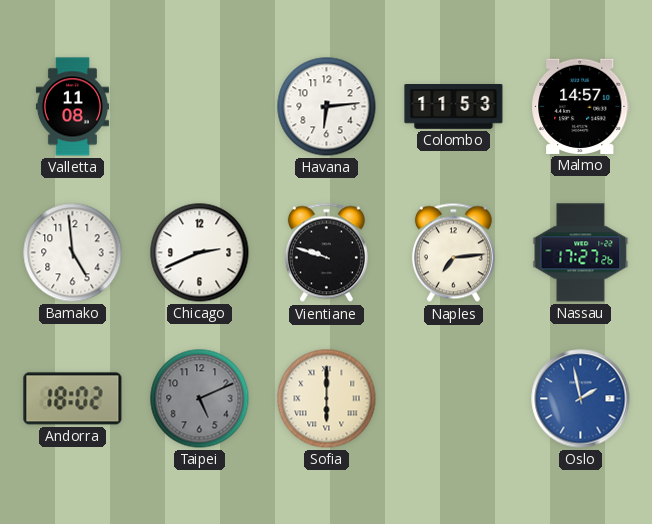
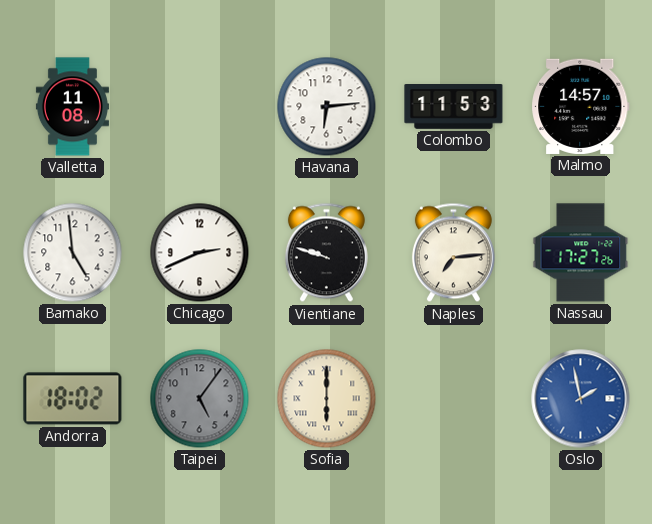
Taipei: 5:11 -> 5:06 (200, 399)
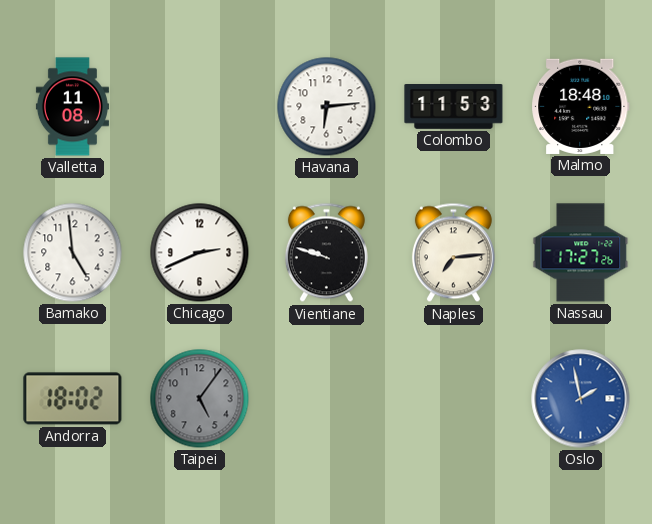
Malmo: 14:57 -> 18:48 (581, 106)
Sofia: 6:00 -> none (327, 399)
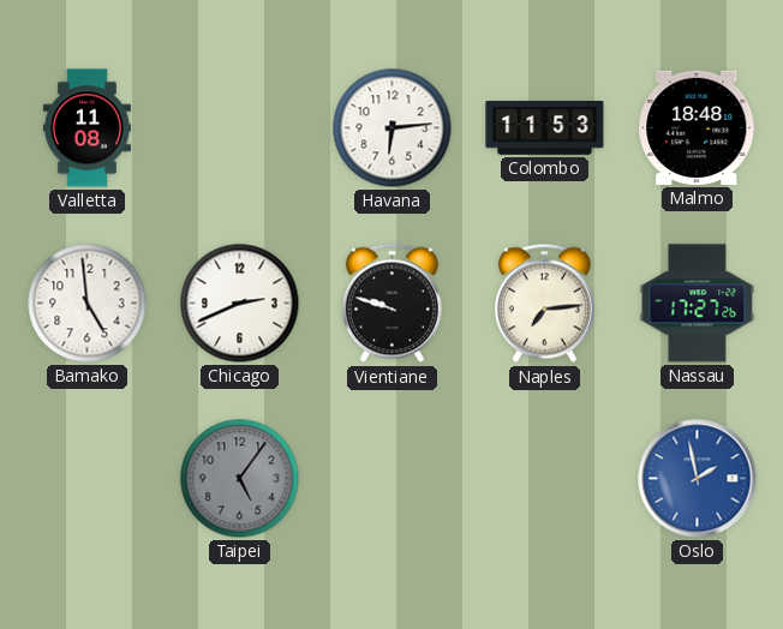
Andorra: 18:02 -> none (73, 399)
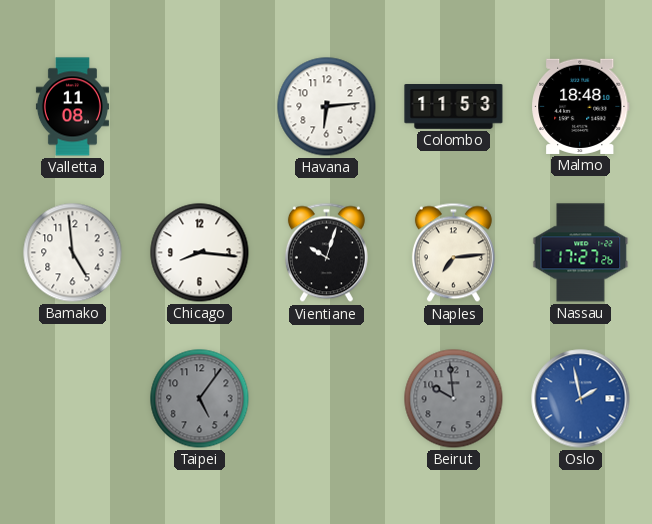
Chicago: 2:41 -> 8:16 (200, 253)
Vientiane: 9:48 -> 10:03 (326, 253)
Beirut: none -> 9:59 (454, 399)
